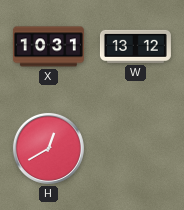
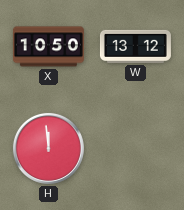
X: 10:31 -> 10:50 (48, 47)
H: 12:40 -> 11:59 (48, 148)
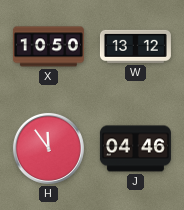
H: 11:59 -> 11:54 (48, 148)
J: none -> 04:46 (135, 149)
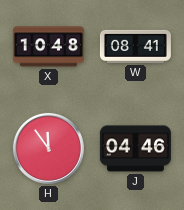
X: 10:50 -> 10:48 (48, 47)
W: 13:12 -> 08:41 (135, 46)
